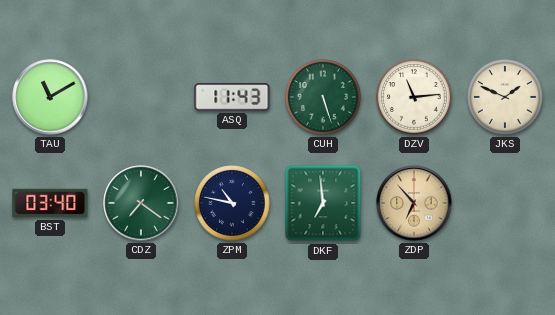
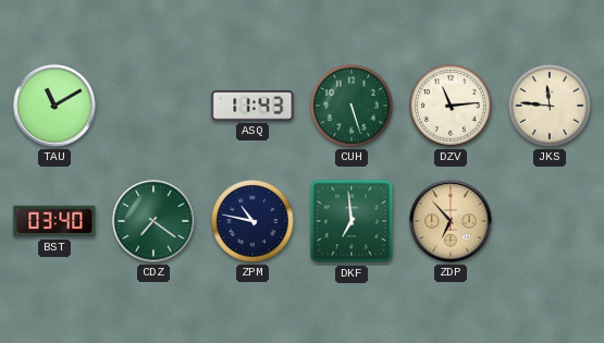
JKS: 1:49 -> 11:46 (551, 107)
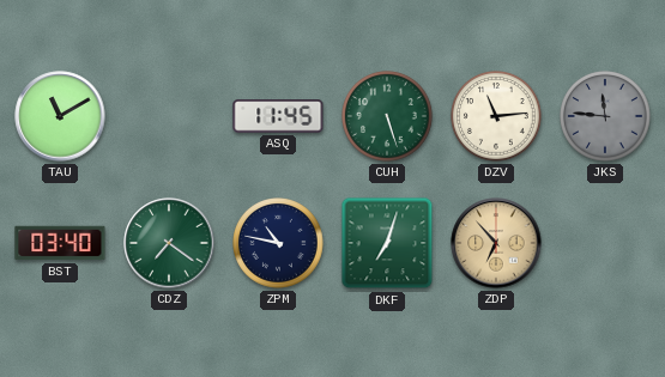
ASQ: 11:43 -> 11:45 (278, 116)
JKS dial: cream -> grey (606, 117)
DKF: 6:59 -> 7:03 (387, 243)
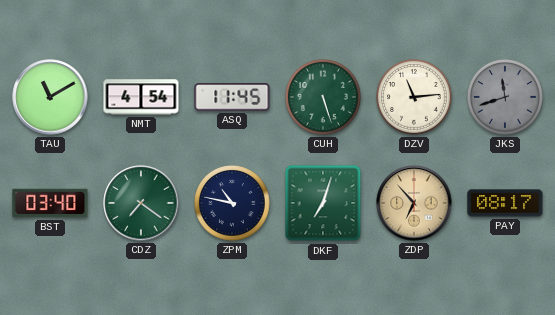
NMT: none -> 4:54 (141, 97)
JKS: 11:46 -> 11:42 (506, 98)
PAY: none -> 08:17 (505, 203)
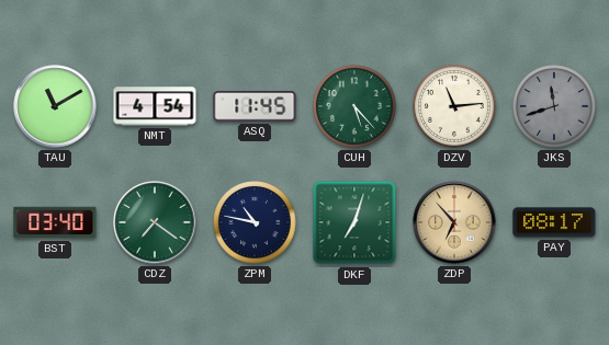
CUH: 5:27 -> 5:23 (356, 107)
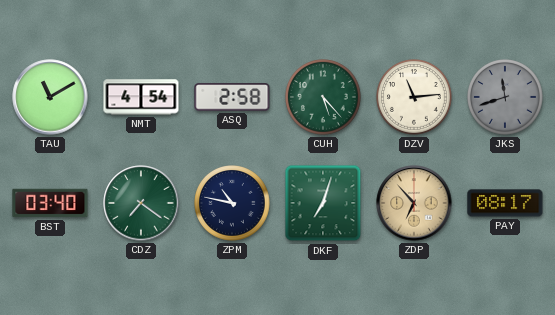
ASQ: 11:45 -> 2:58 (232, 97)
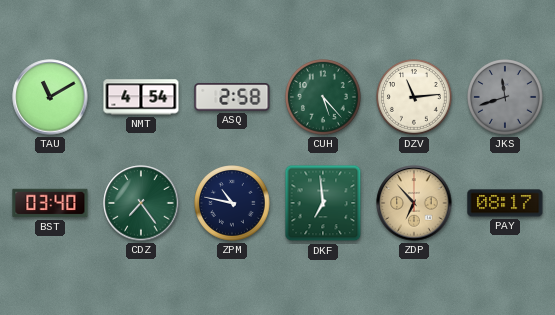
CDZ: 7:21 -> 7:24 (141, 203)
DKF: 7:03 -> 6:59 (323, 203)
